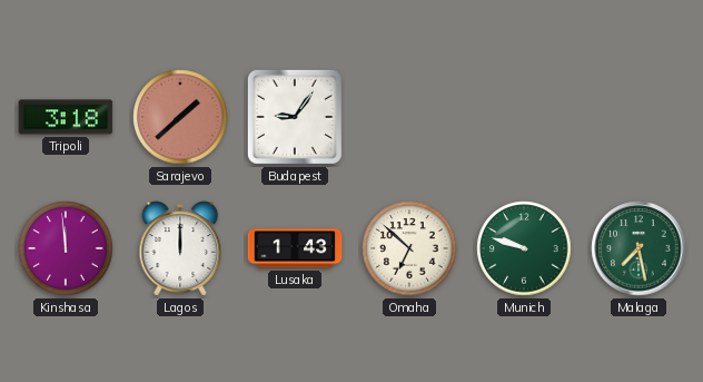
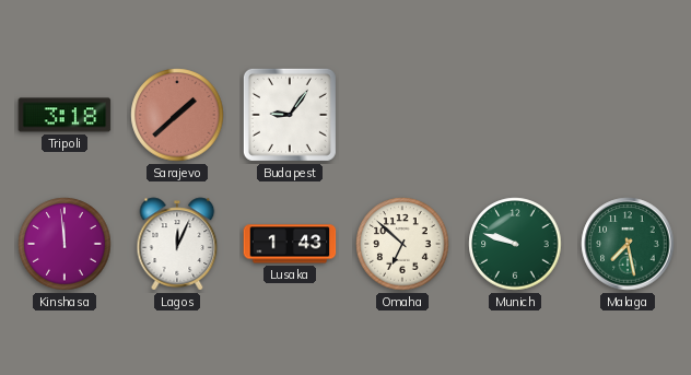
Lagos: 12:00 -> 12:04 (177, 244)
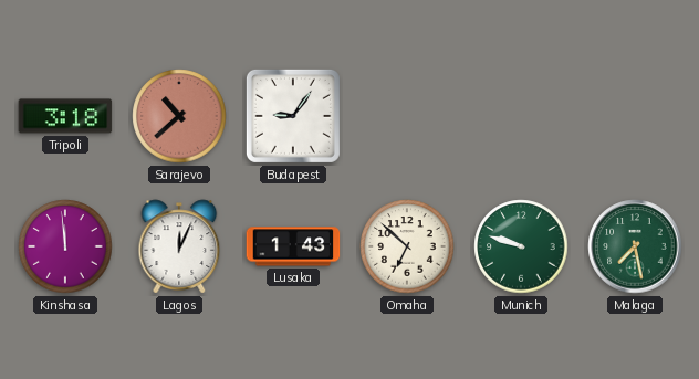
Sarajevo: 1:38 -> 10:38 (179, 116)
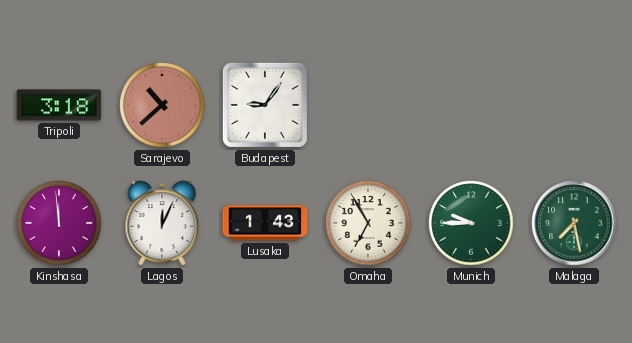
Omaha: 6:52 -> 6:55 (368, 223)
Munich: 9:48 -> 9:45 (471, 223)
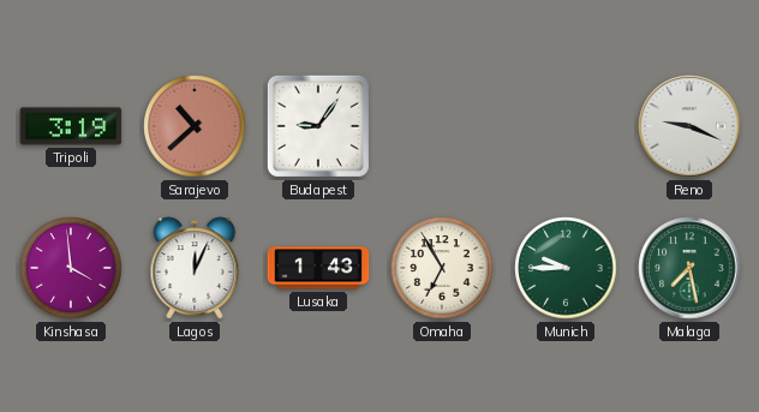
Tripoli: 3:18 -> 3:19 (71, 126)
Reno: none -> 9:19 (689, 126)
Kinshasa: 11:59 -> 3:59 (71, 268)
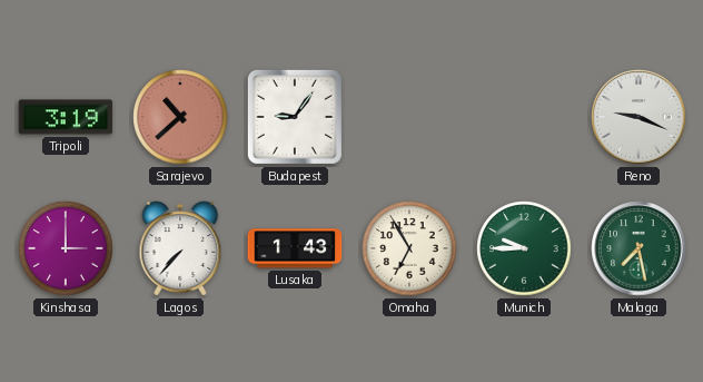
Kinshasa: 3:59 -> 3:00 (66, 248)
Lagos: 12:04 -> 7:37 (180, 248)
